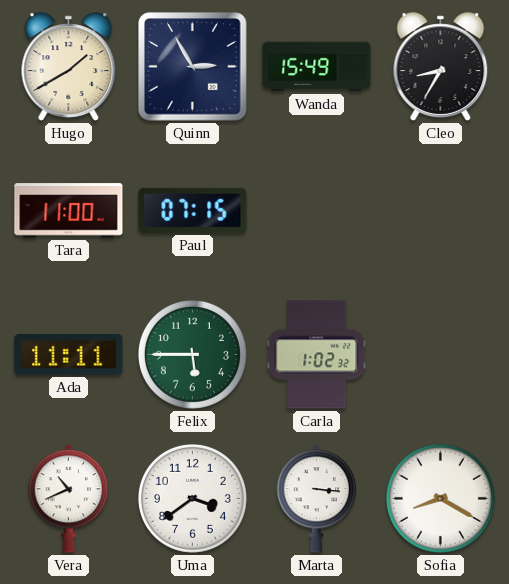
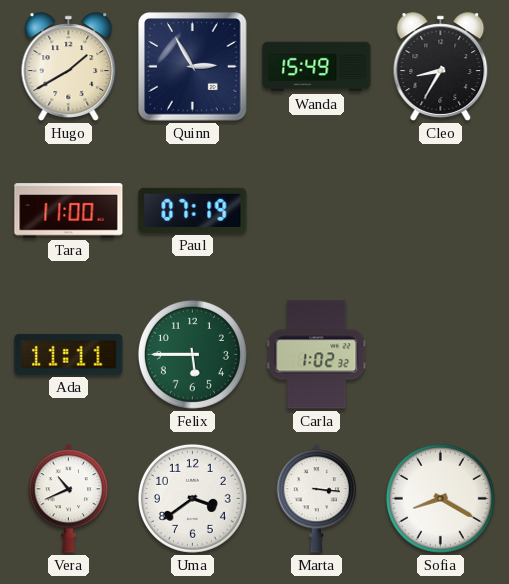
Paul: 07:15 -> 07:19 (193, 210)
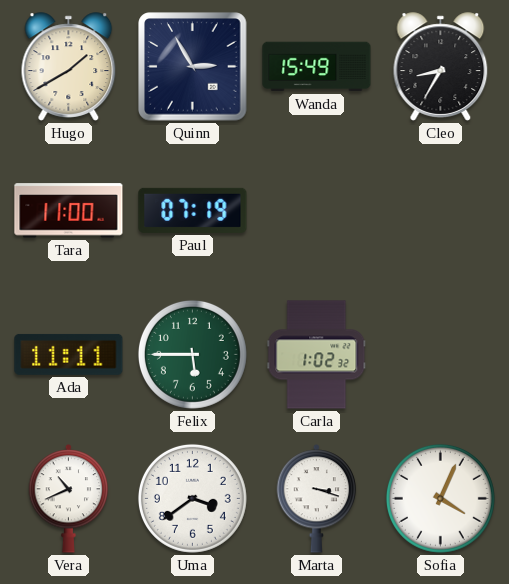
Marta: 3:16 -> 3:18 (317, 499)
Sofia: 8:20 -> 4:04 (440, 498)
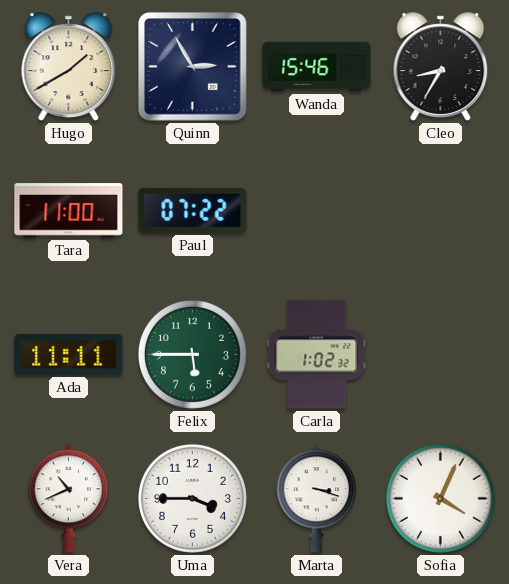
Wanda: 15:49 -> 15:46 (317, 67)
Paul: 07:19 -> 07:22 (193, 210)
Uma: 3:39 -> 3:45 (192, 498)
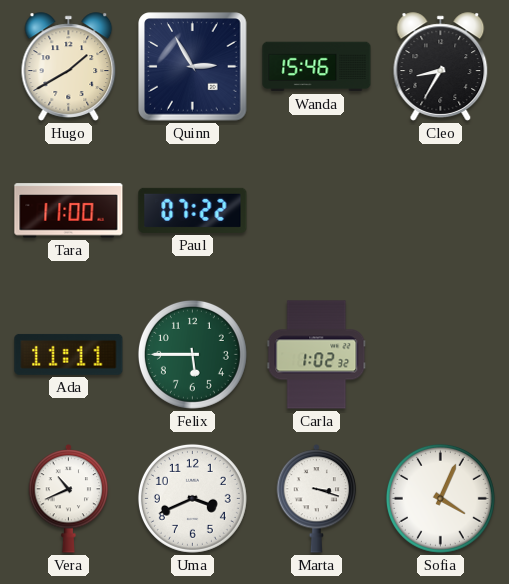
Uma: 3:45 -> 3:41 (192, 498)
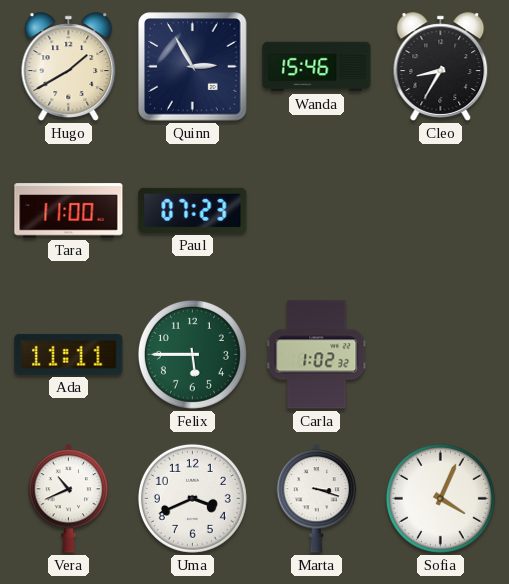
Paul: 07:22 -> 07:23 (193, 210)
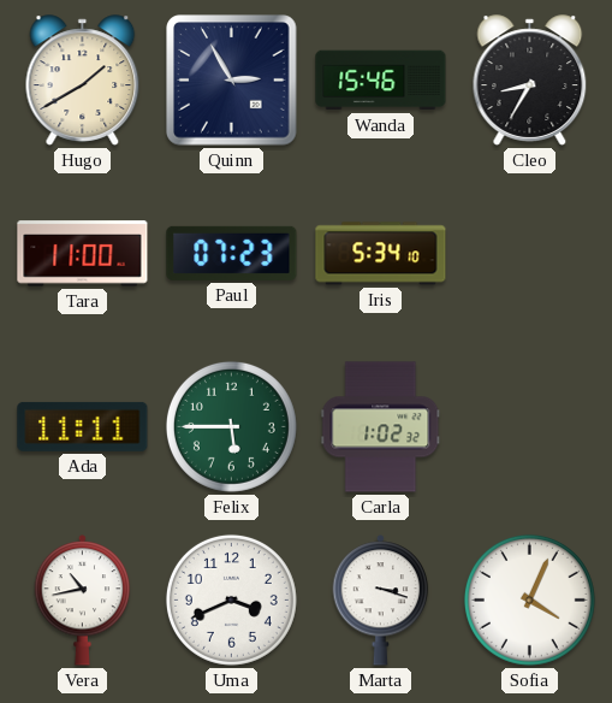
Iris: none -> 5:34 (381, 254)
Vera: 10:41 -> 10:43 (83, 601)
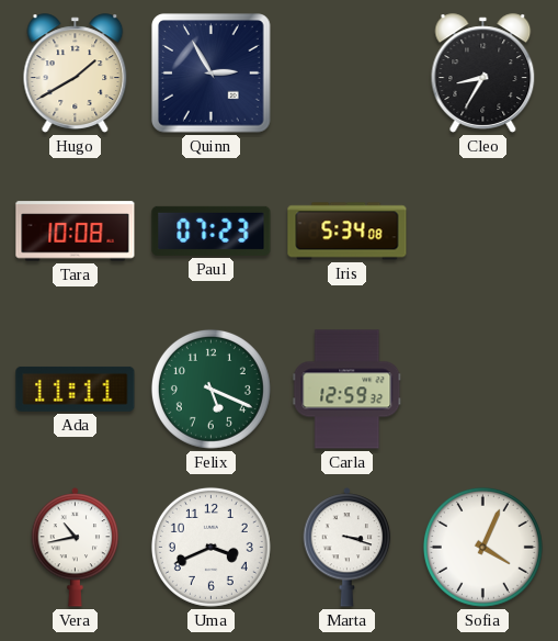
Wanda: 15:46 -> none (381, 81)
Tara: 11:00 -> 10:08 (76, 232)
Iris: 5:34:10 -> 5:34:08 (348, 232)
Felix: 5:45 -> 5:19 (210, 389)
Carla: 1:02 -> 12:59 (348, 390)
